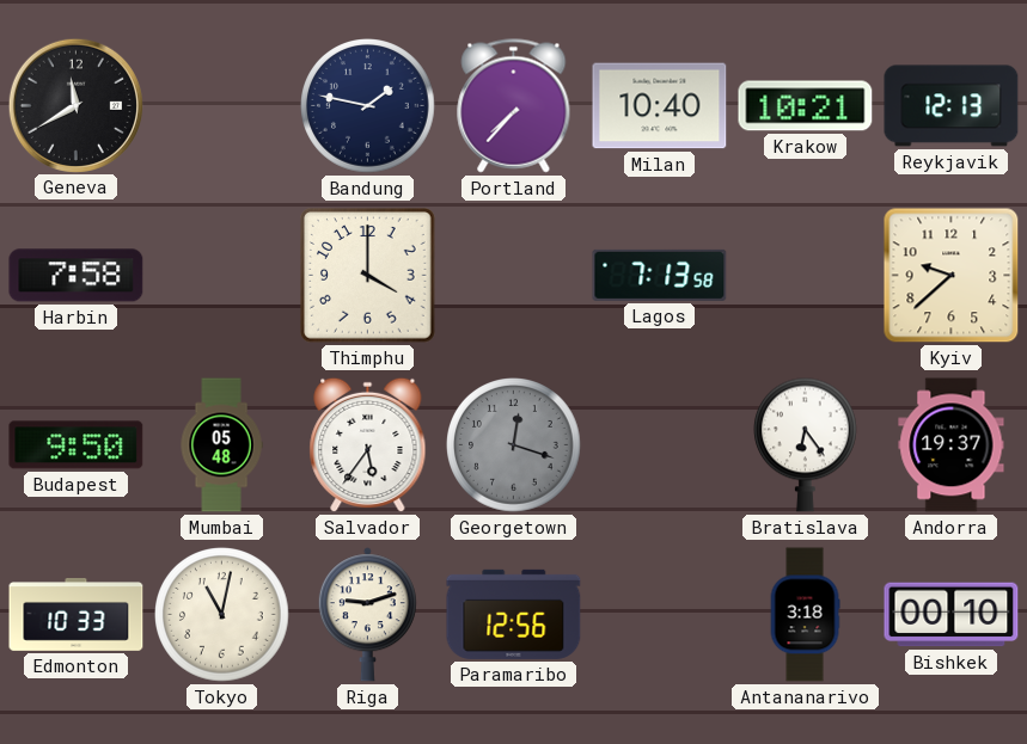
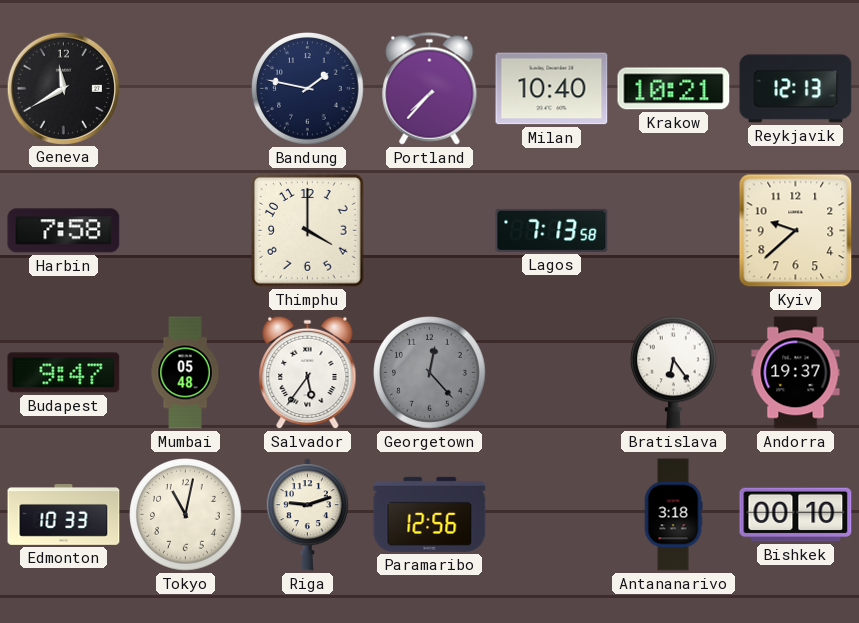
Budapest: 9:50 -> 9:47 (64, 373)
Georgetown: 12:18 -> 12:23 (430, 373)
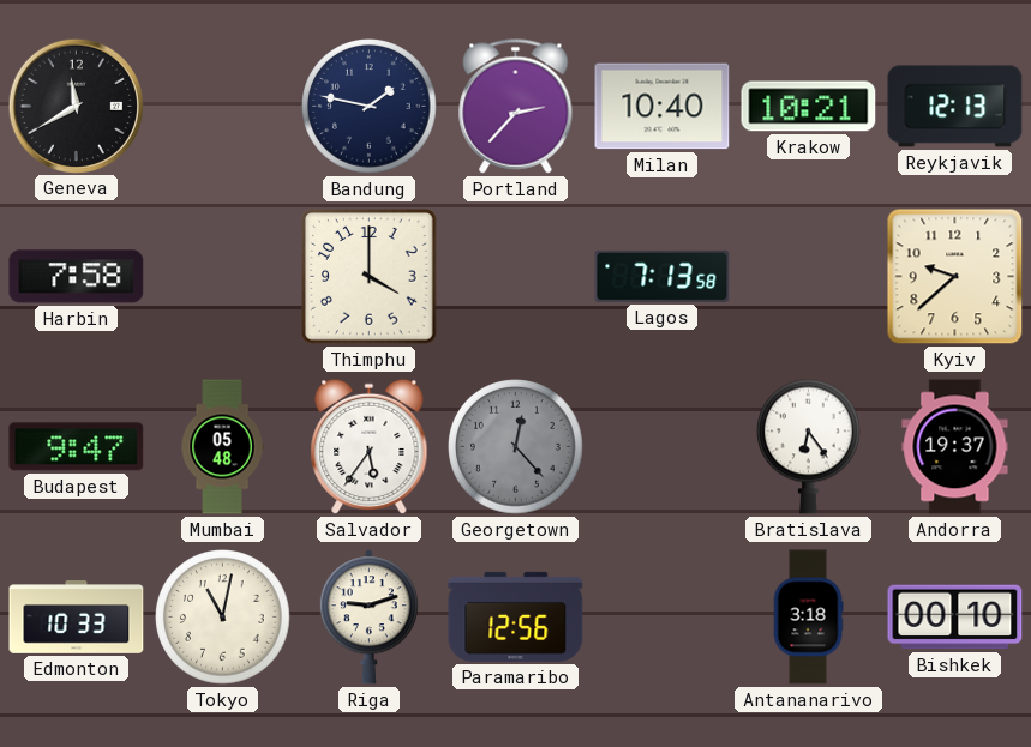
Portland: 7:37 -> 2:37 (516, 107)
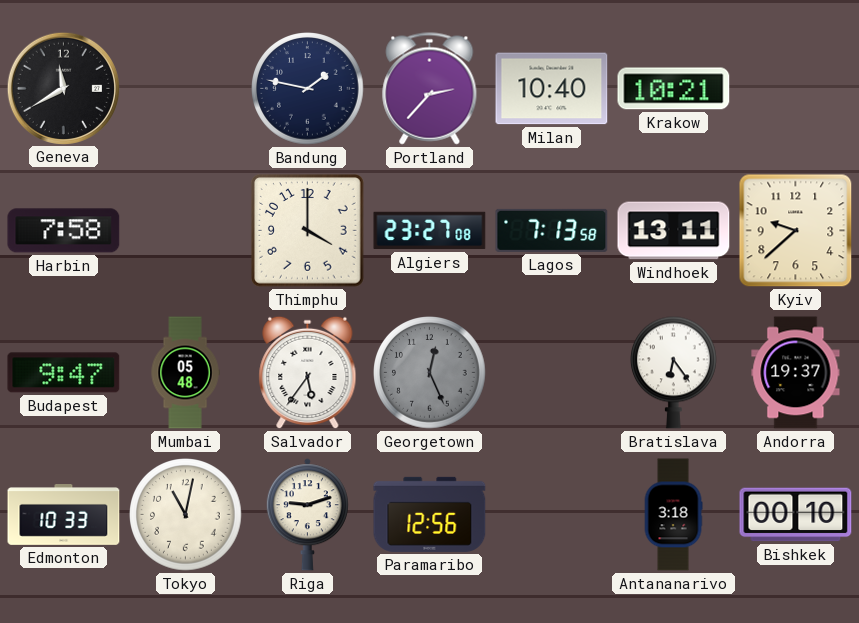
Reykjavik: 12:13 -> none (955, 107)
Algiers: none -> 23:27 (430, 231)
Windhoek: none -> 13:11 (674, 231)
Georgetown: 12:23 -> 12:26 (430, 373)
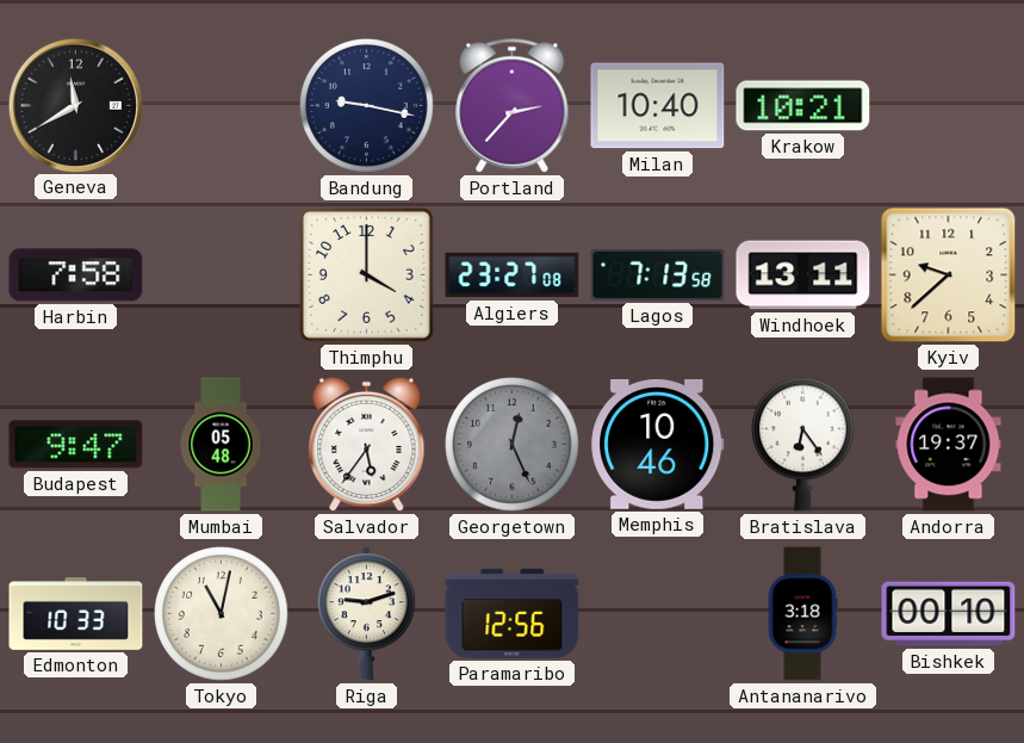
Bandung: 1:47 -> 9:17 (367, 106)
Memphis: none -> 10:46 (658, 444)
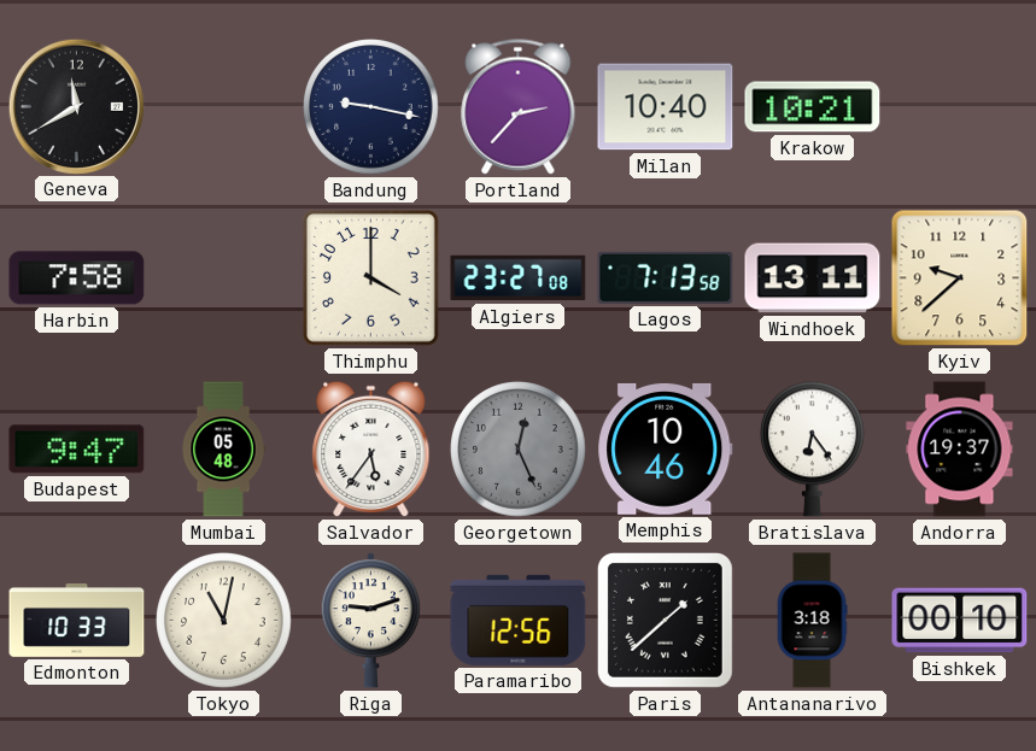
Paris: none -> 1:38 (665, 620)
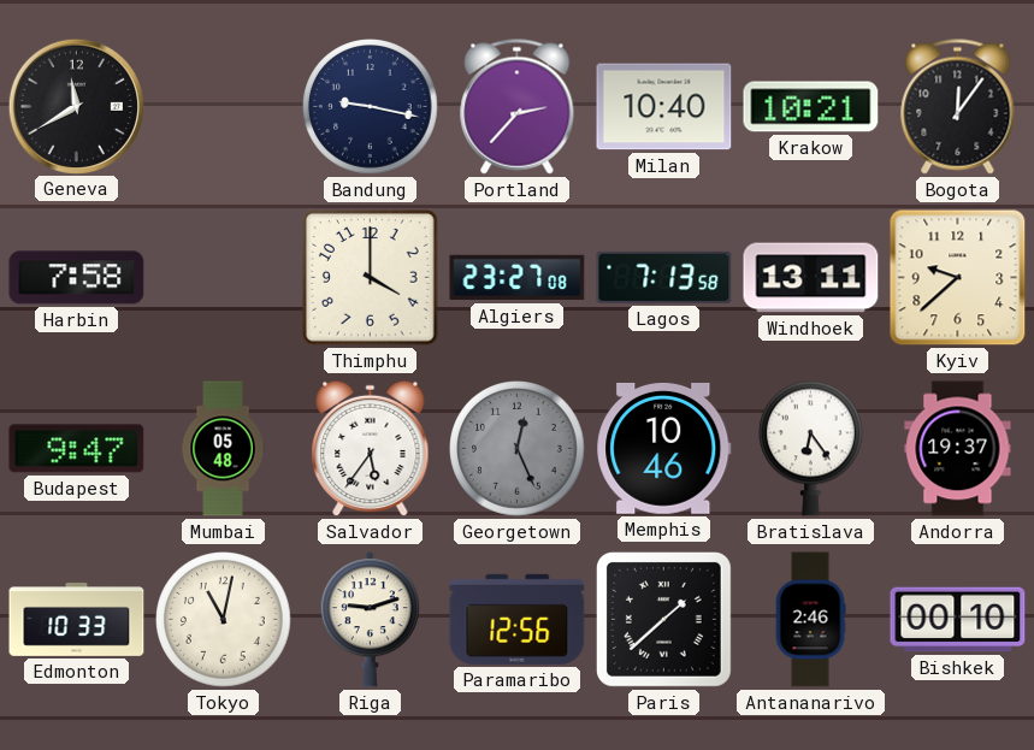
Bogota: none -> 12:06 (958, 107)
Antananarivo: 3:18 -> 2:46 (810, 620)
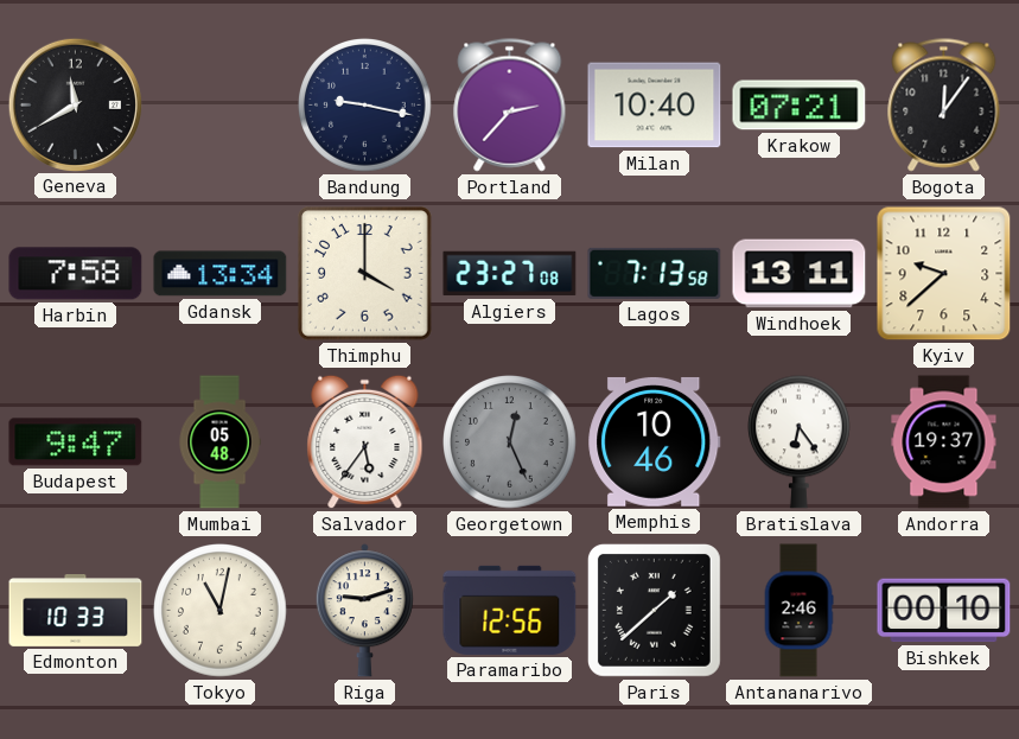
Krakow: 10:21 -> 07:21 (800, 106)
Gdansk: none -> 13:34 (221, 274)
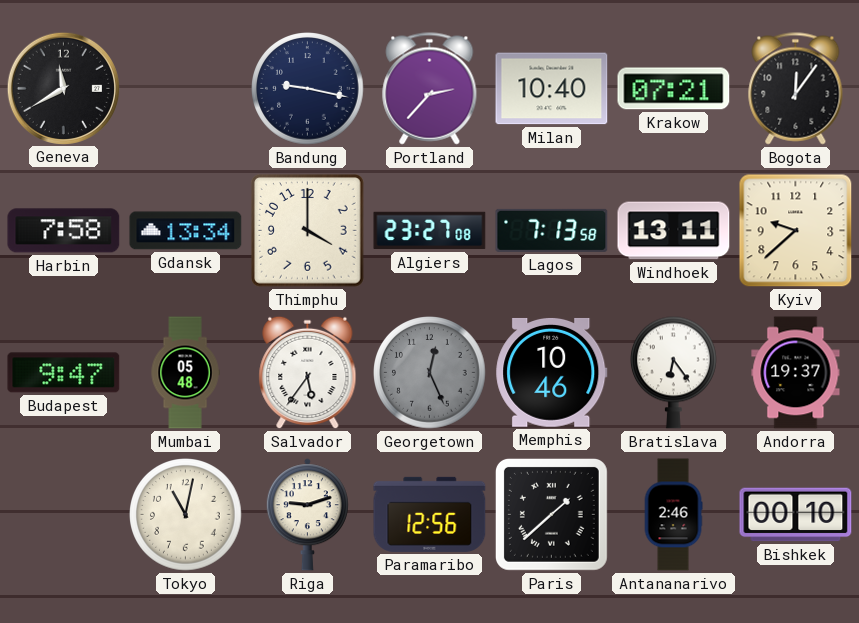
Edmonton: 10:33 -> none (76, 611)
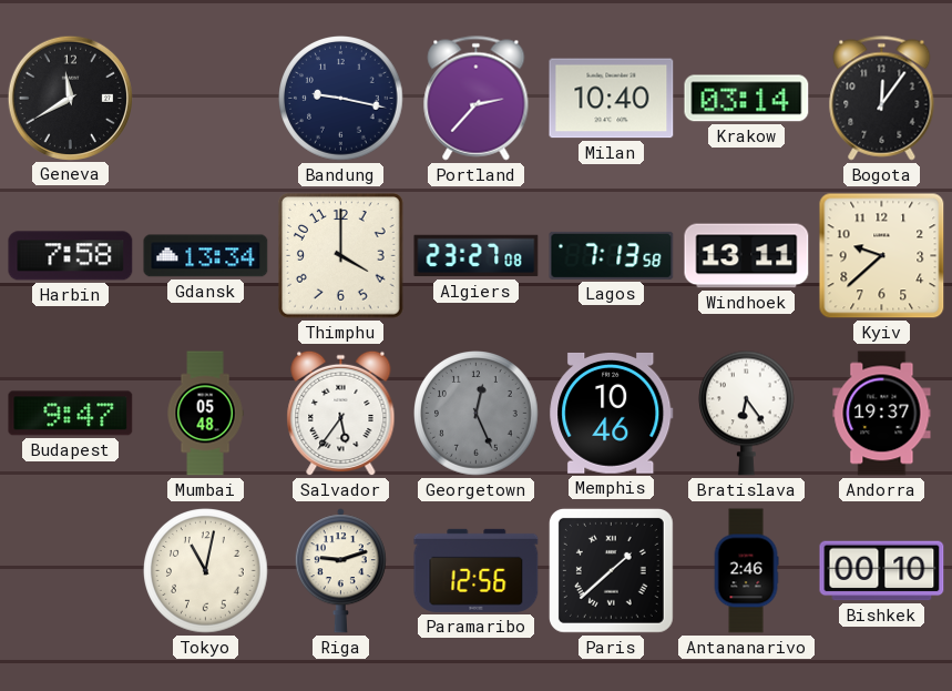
Krakow: 07:21 -> 03:14 (747, 99)
